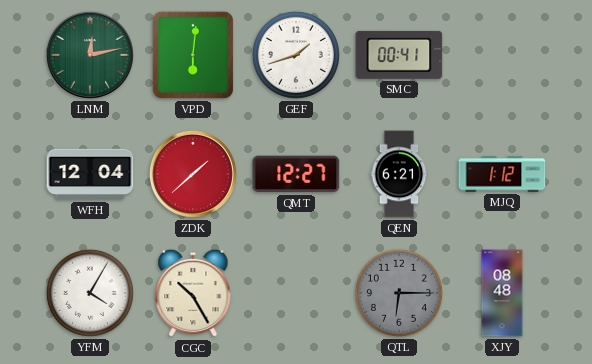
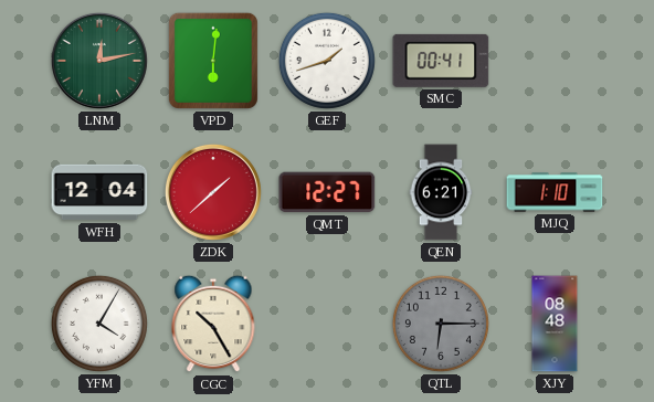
MJQ: 1:12 -> 1:10 (555, 192)
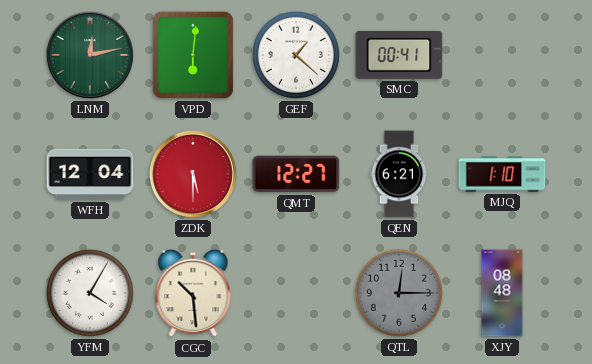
GEF: 1:42 -> 1:22 (296, 55)
ZDK: 1:38 -> 5:30 (193, 174)
CGC: 10:25 -> 10:29 (193, 293)
QTL: 6:15 -> 12:15 (399, 293)
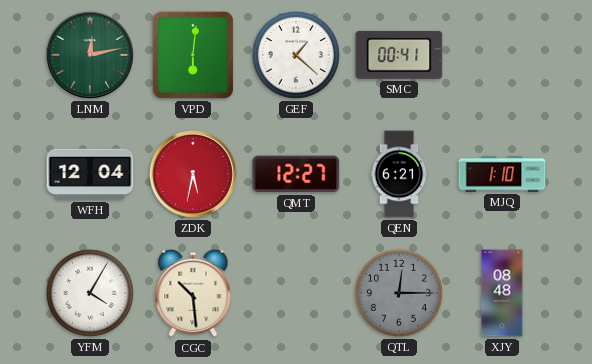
ZDK: 5:30 -> 5:32 (193, 174)
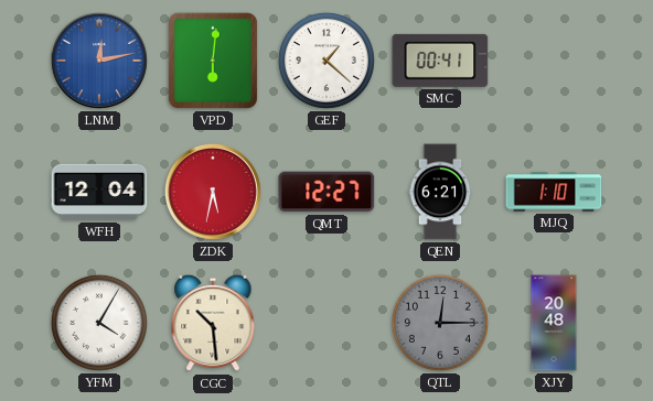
LNM dial: green -> blue (99, 61)
XJY: 08:48 -> 20:48 (554, 323)
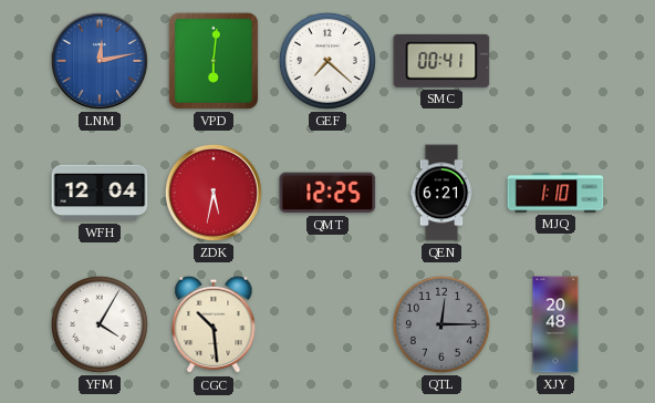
GEF: 1:22 -> 7:22 (327, 61)
QMT: 12:27 -> 12:25 (327, 193)
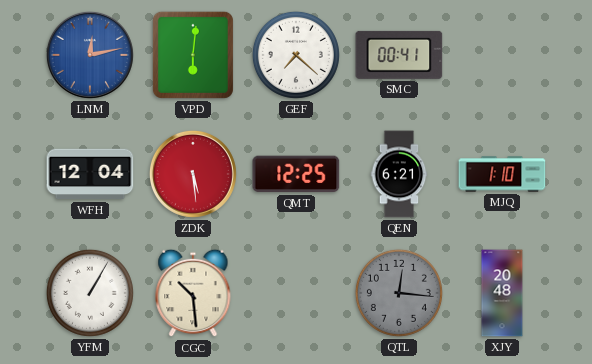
ZDK: 5:32 -> 5:29 (193, 174)
YFM: 4:05 -> 1:05 (90, 293)
QTL: 12:15 -> 12:16 (399, 293)
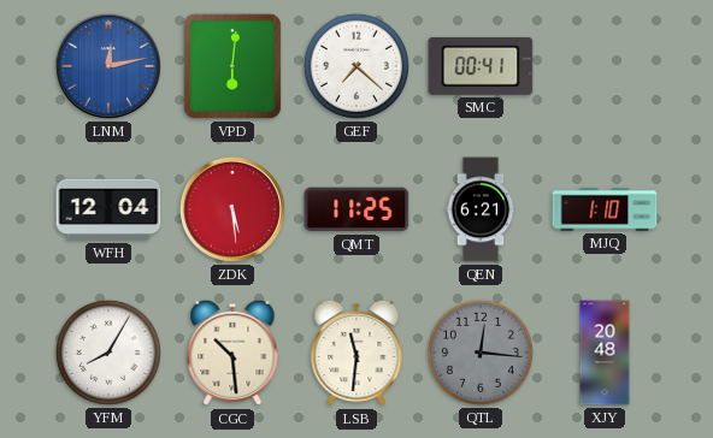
QMT: 12:25 -> 11:25 (356, 209)
YFM: 1:05 -> 8:05 (108, 353)
LSB: none -> 11:31 (356, 353)
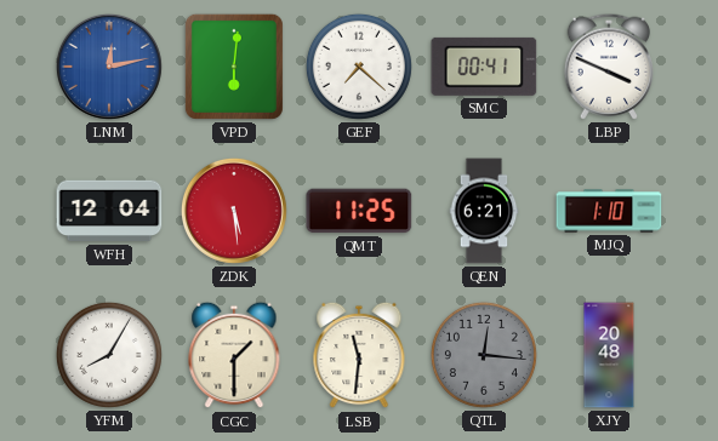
LBP: none -> 3:49 (608, 67)
CGC: 10:29 -> 1:30 (234, 355)
